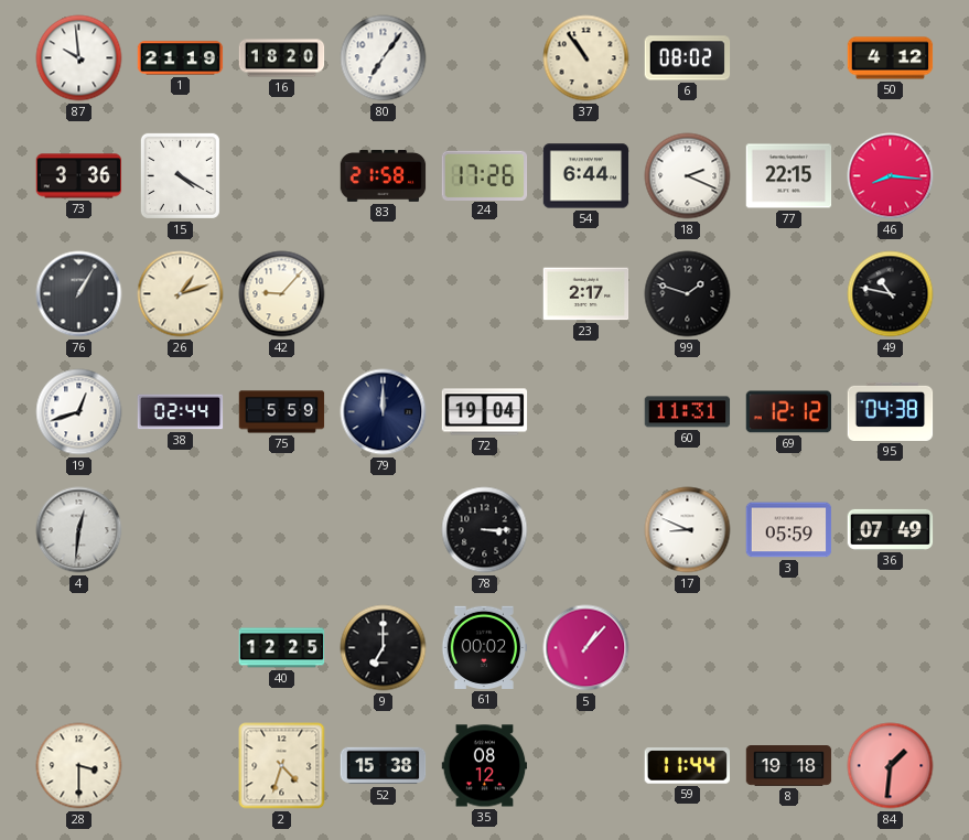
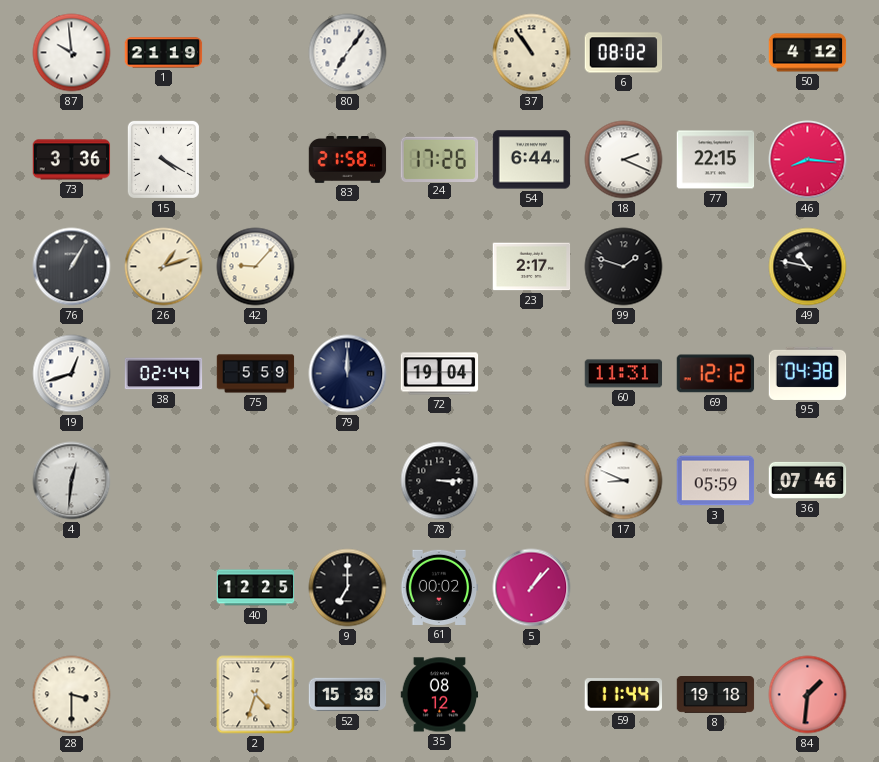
16: 18:20 -> none (282, 58)
36: 07:49 -> 07:46 (808, 480)
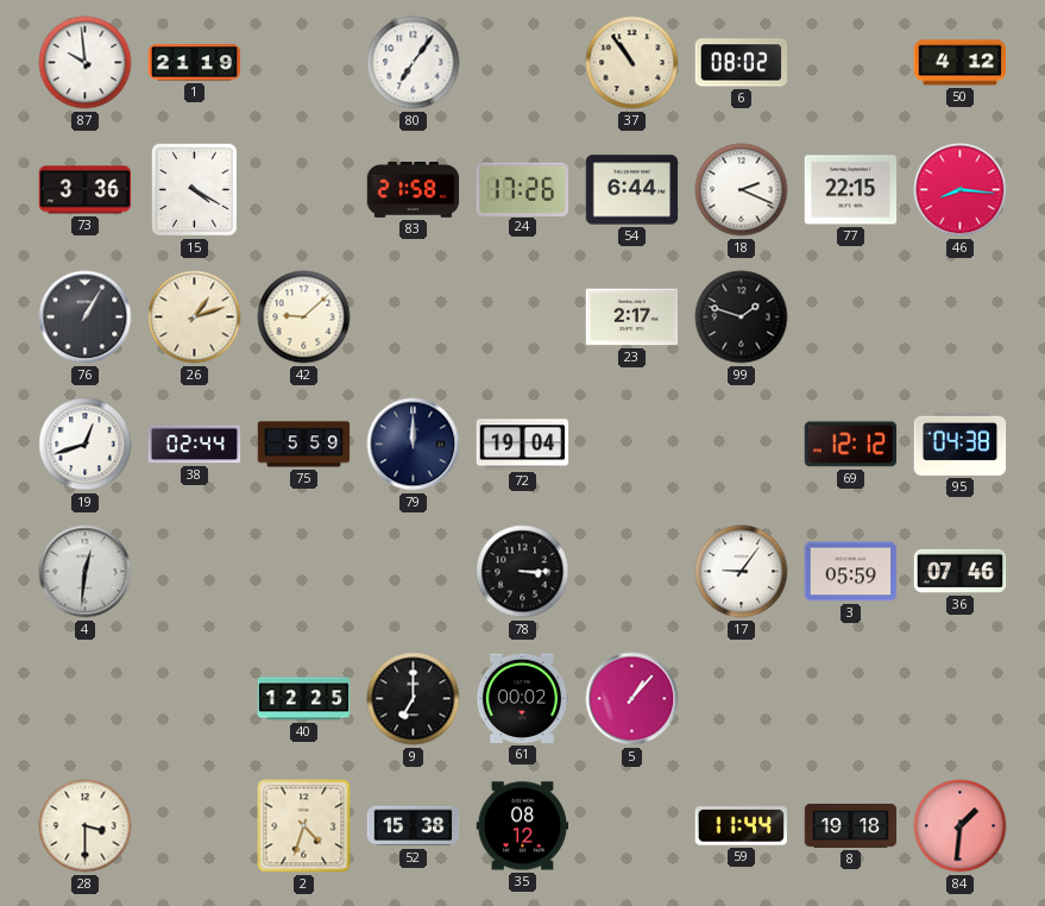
42: 9:07 -> 9:08 (304, 317)
49: 10:47 -> none (808, 267)
60: 11:31 -> none (624, 374)
17: 8:49 -> 9:06 (742, 572)
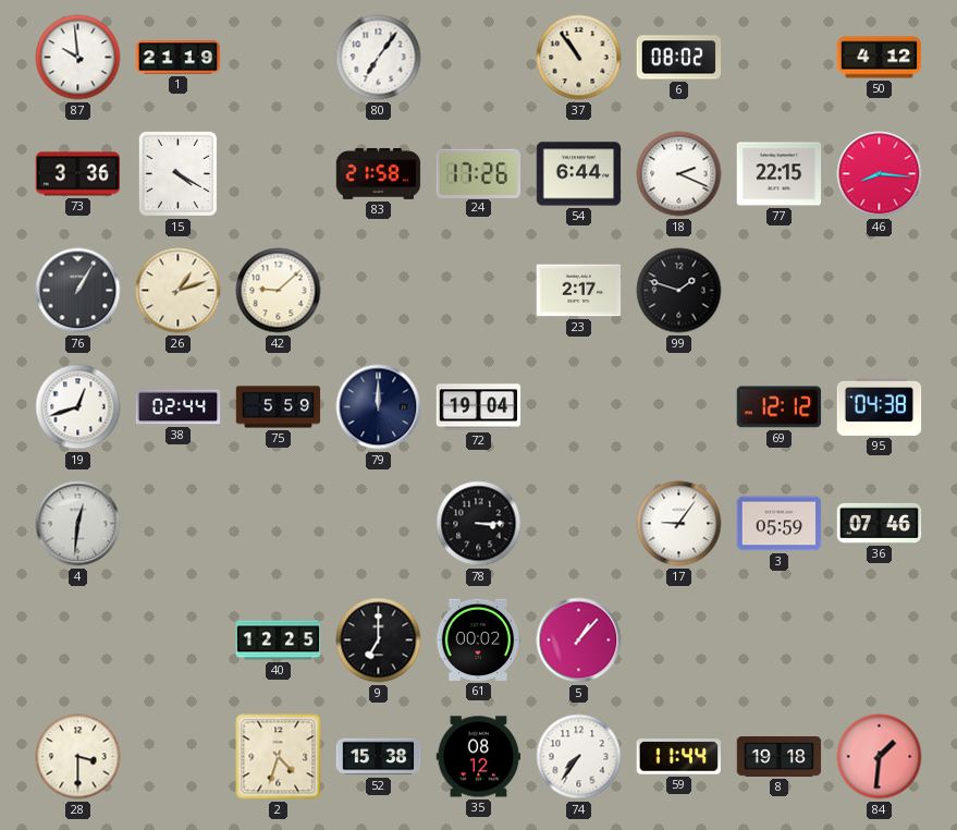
74: none -> 7:36 (579, 757)
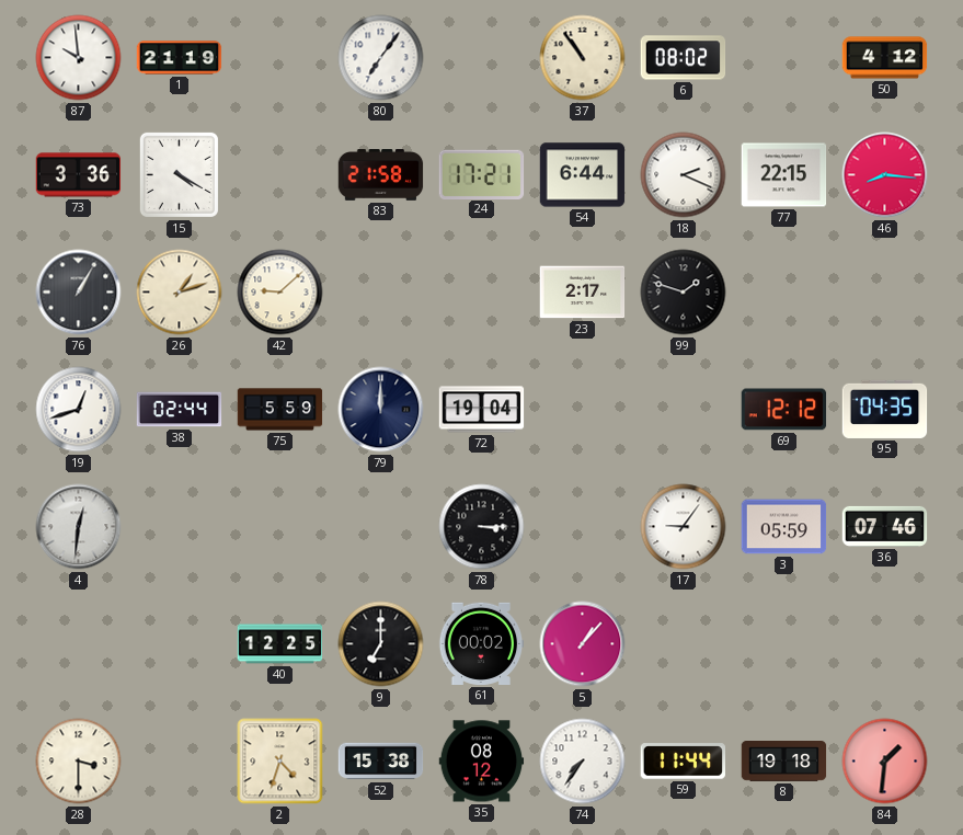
24: 17:26 -> 17:21 (482, 174)
95: 04:38 -> 04:35 (885, 409)
